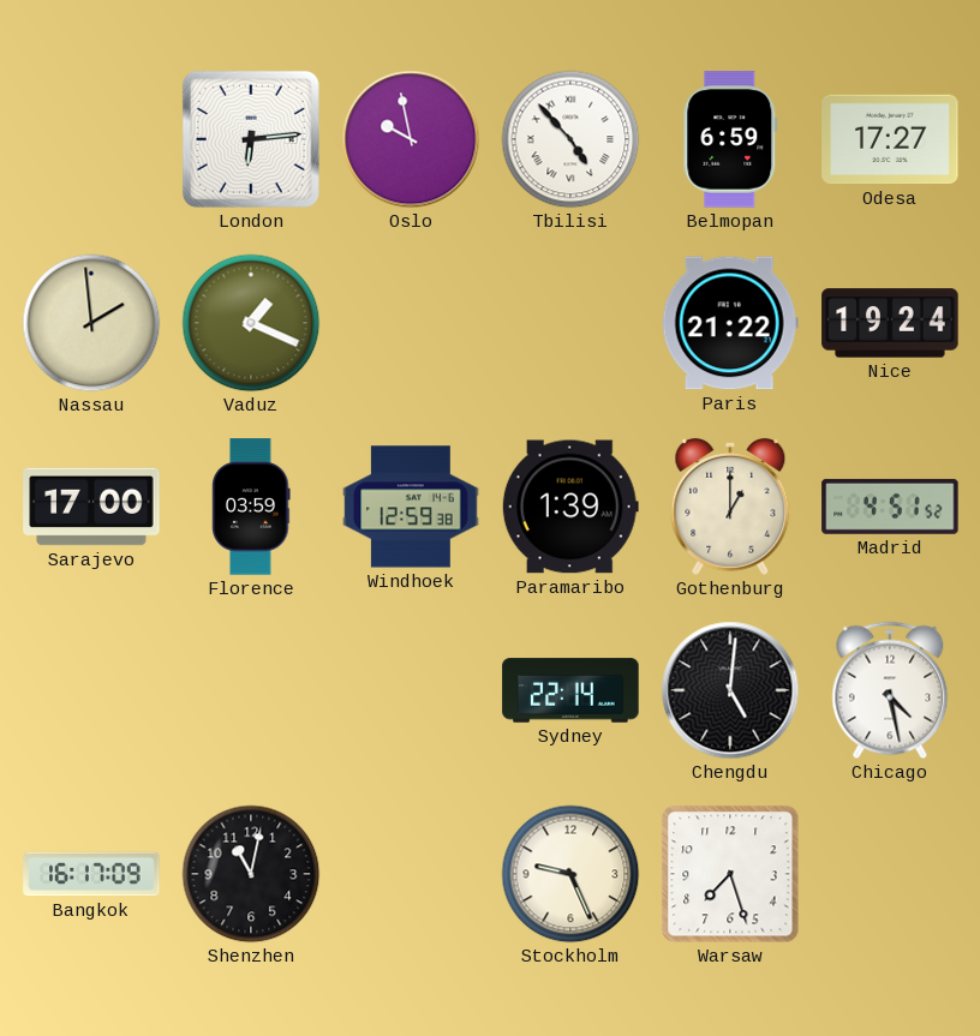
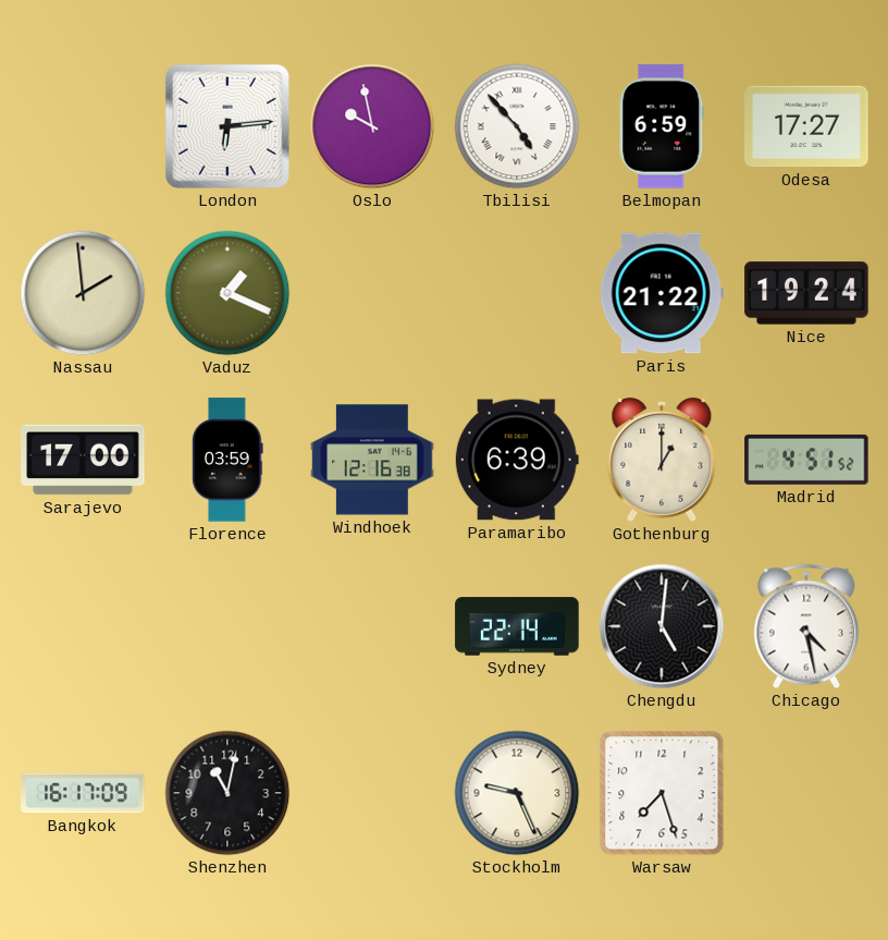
Windhoek: 12:59 -> 12:16 (372, 460)
Paramaribo: 1:39 -> 6:39 (517, 460)
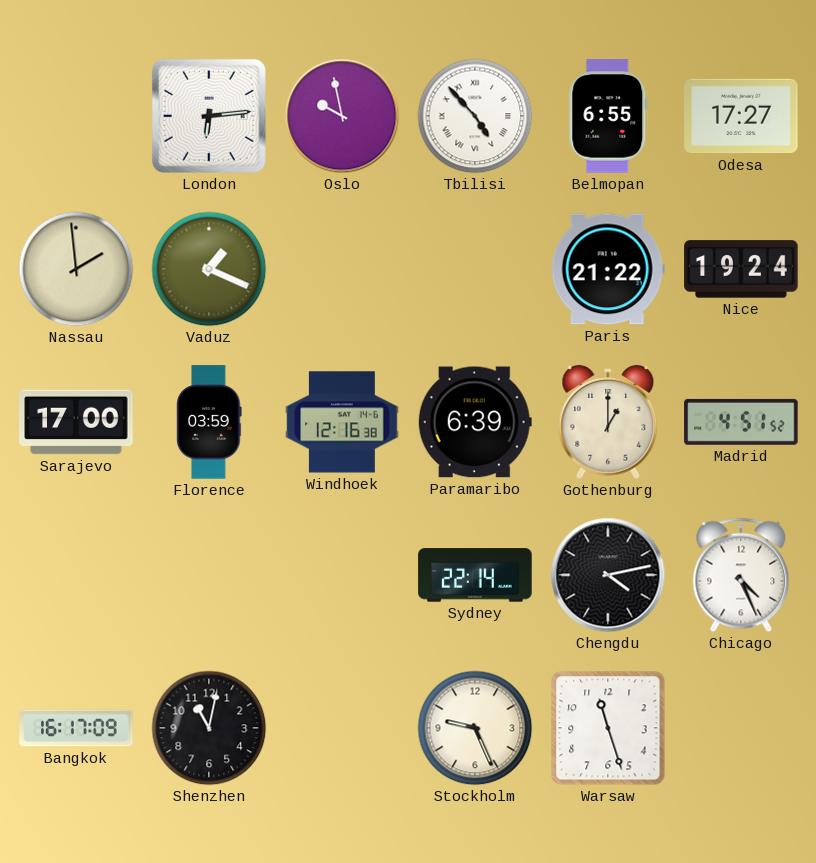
Belmopan: 6:59 -> 6:55 (608, 116)
Chengdu: 5:01 -> 4:13 (608, 575)
Chicago: 4:28 -> 4:26 (741, 575)
Warsaw: 7:27 -> 11:27 (608, 728)
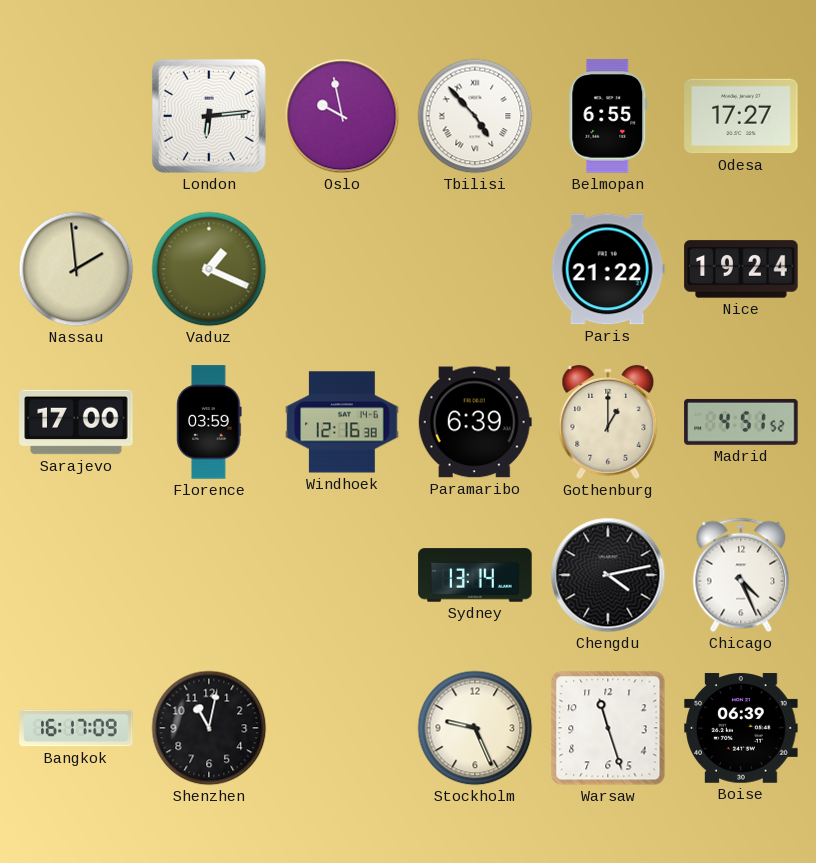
Sydney: 22:14 -> 13:14 (475, 575)
Boise: none -> 06:39 (741, 728)
